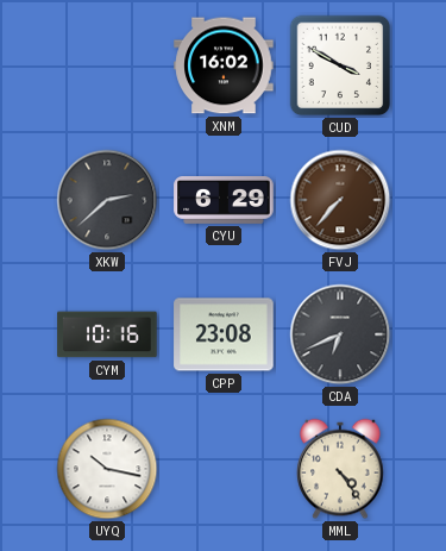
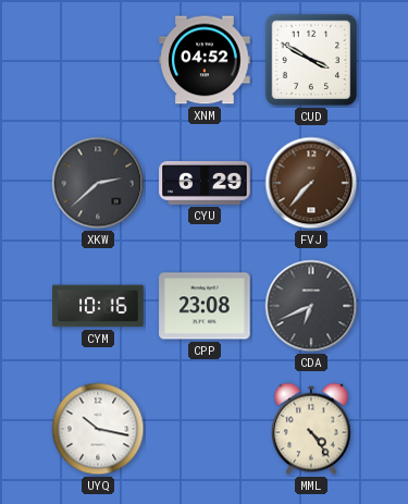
XNM: 16:02 -> 04:52 (205, 60)
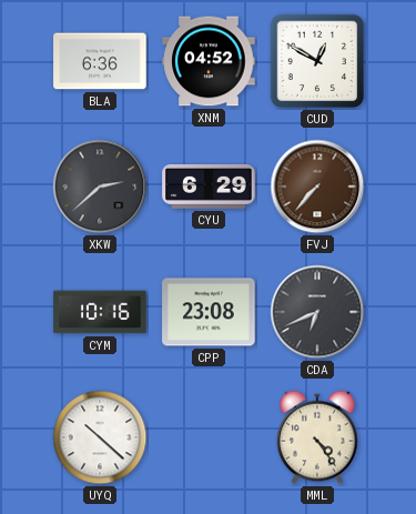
BLA: none -> 6:36 (100, 61)
CUD: 3:50 -> 12:50 (317, 61)
UYQ: 10:17 -> 10:22 (100, 437)
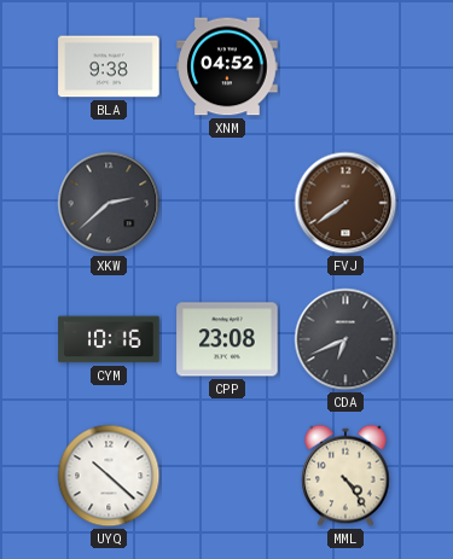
BLA: 6:36 -> 9:38 (109, 66)
CUD: 12:50 -> none (317, 61)
CYU: 6:29 -> none (209, 188)
FVJ: 7:37 -> 7:39 (345, 203)
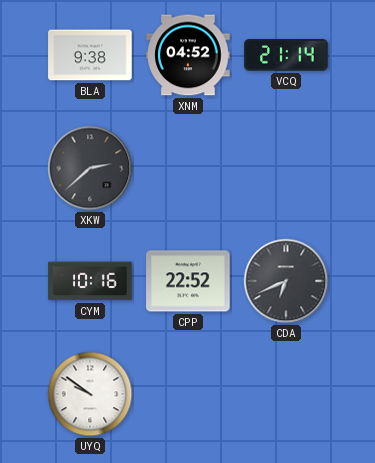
VCQ: none -> 21:14 (286, 55)
FVJ: 7:39 -> none (345, 203)
CPP: 23:08 -> 22:52 (188, 281)
UYQ: 10:22 -> 9:51 (90, 394)
MML: 4:24 -> none (345, 476)
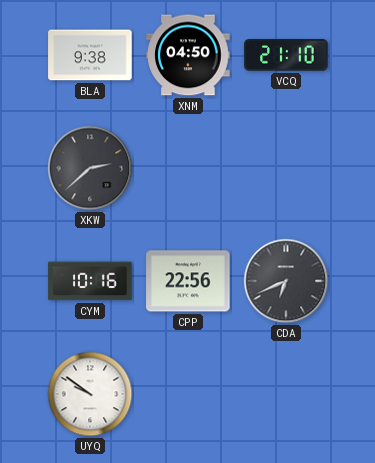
XNM: 04:52 -> 04:50 (188, 55)
VCQ: 21:14 -> 21:10 (286, 55)
CPP: 22:52 -> 22:56 (188, 281)
